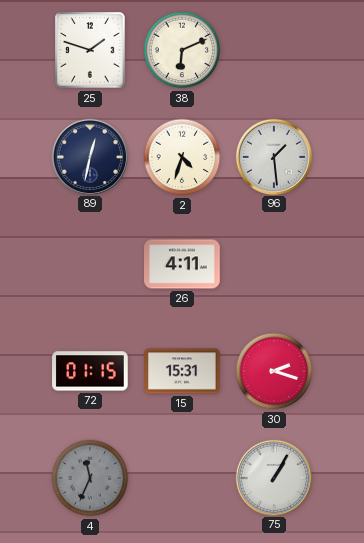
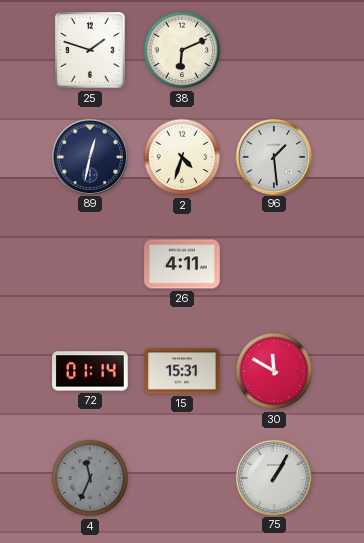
72: 01:15 -> 01:14 (90, 371)
30: 2:18 -> 11:50 (274, 371)
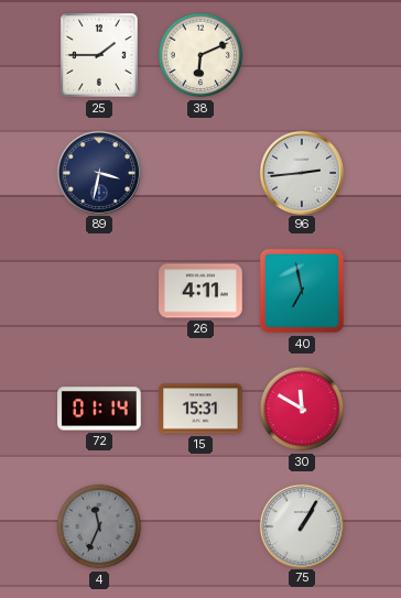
25: 1:48 -> 1:45 (99, 55)
89: 12:32 -> 3:32 (98, 172)
2: 4:33 -> none (182, 157)
96: 1:29 -> 2:44 (301, 172)
40: none -> 6:58 (302, 291)
